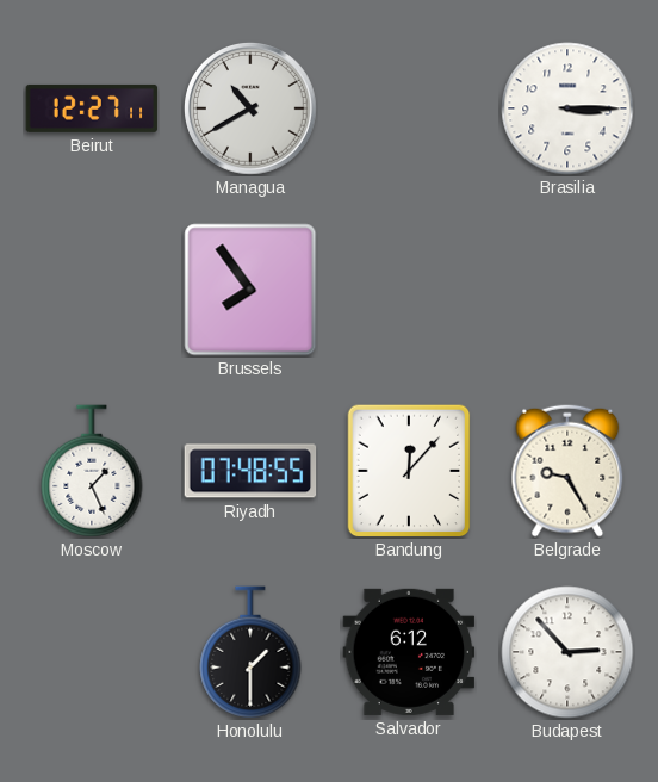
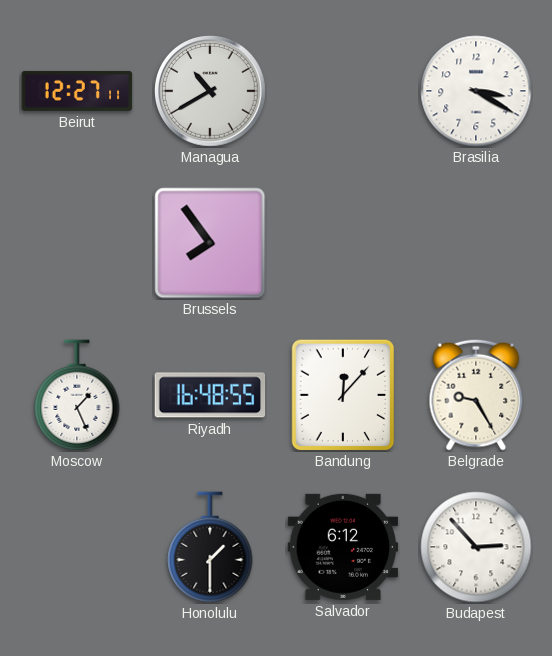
Brasilia: 3:15 -> 3:20 (476, 91)
Riyadh: 07:48 -> 16:48 (210, 395)
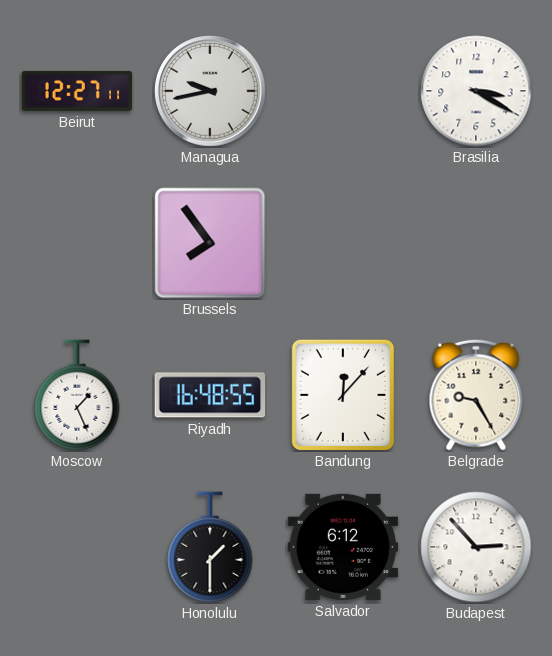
Managua: 10:40 -> 9:43 (211, 92)
